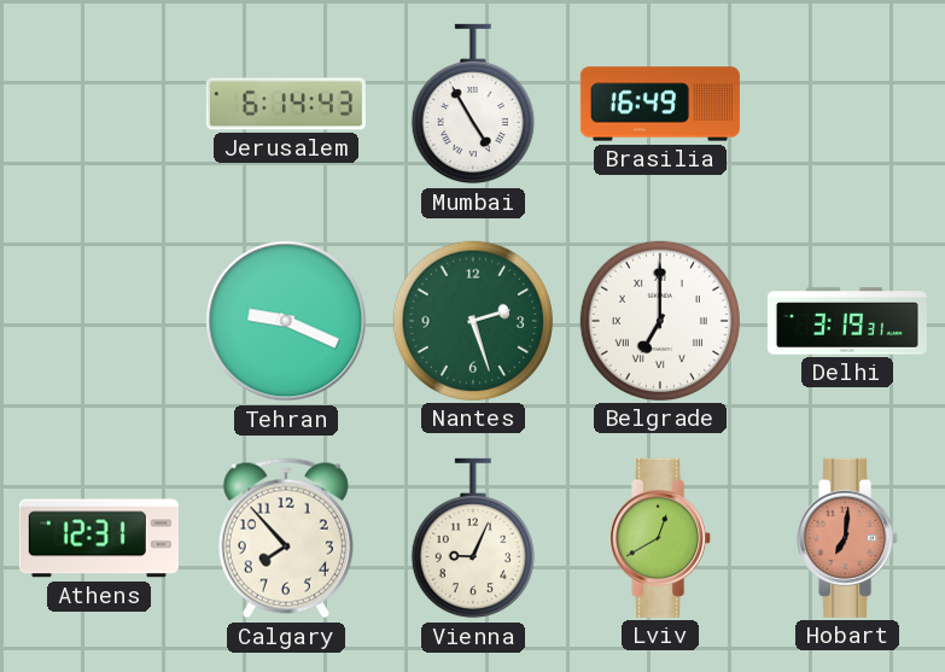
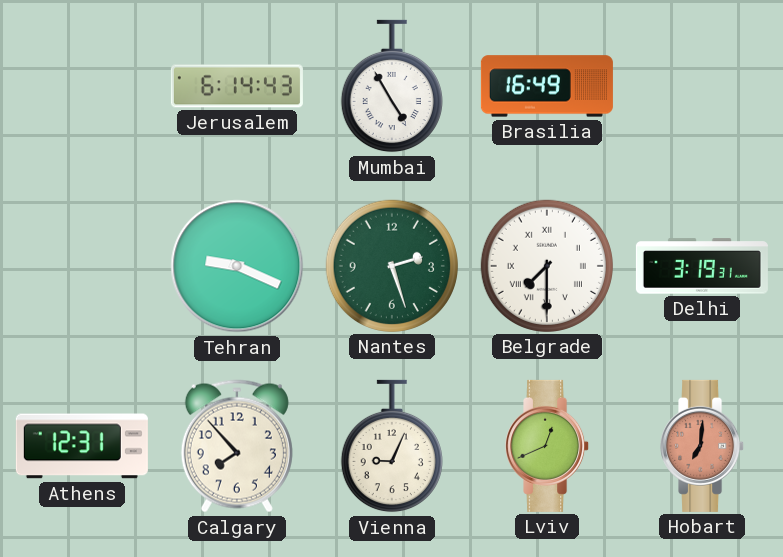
Belgrade: 7:00 -> 7:30 (547, 266)
Lviv: 12:40 -> 12:41 (548, 446)
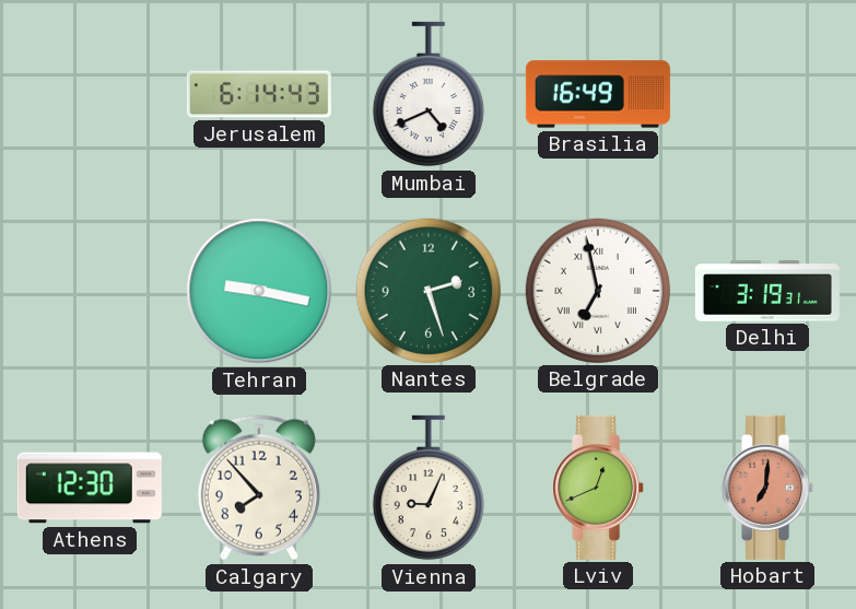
Mumbai: 4:55 -> 4:41 (429, 94)
Tehran: 9:19 -> 9:17 (259, 291)
Belgrade: 7:30 -> 6:58 (598, 291)
Athens: 12:31 -> 12:30 (90, 488)
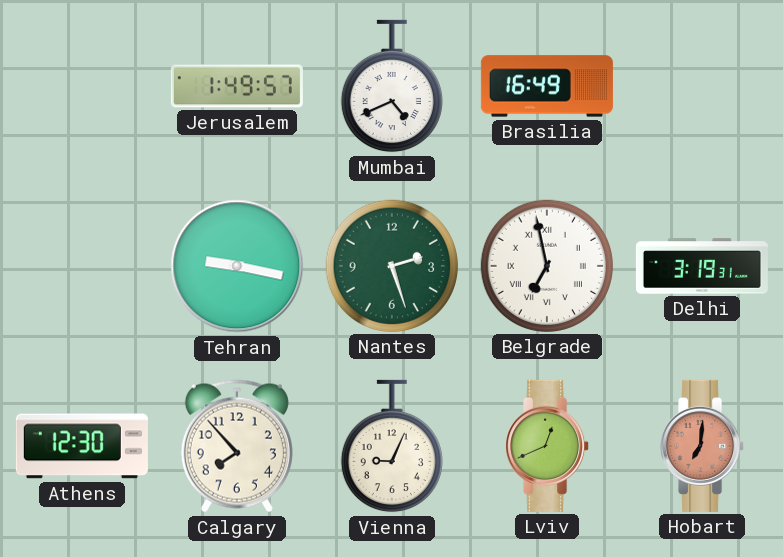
Jerusalem: 6:14 -> 1:49 (237, 86)
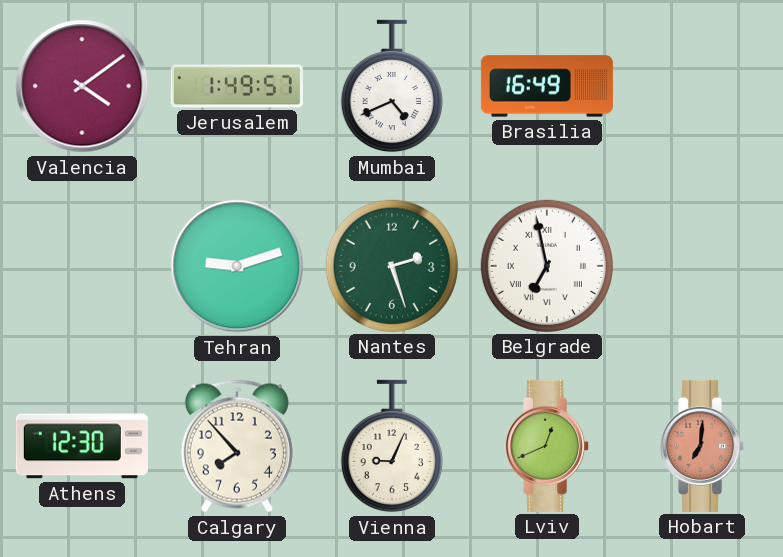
Valencia: none -> 4:09 (82, 86)
Tehran: 9:17 -> 9:12 (237, 266)
Delhi: 3:19 -> none (702, 266)
